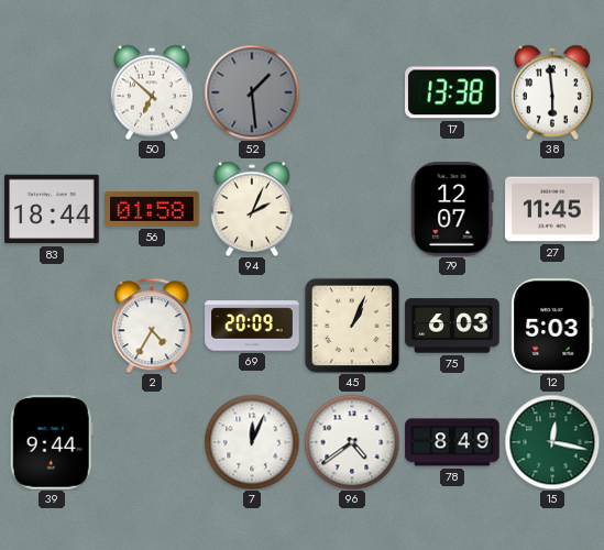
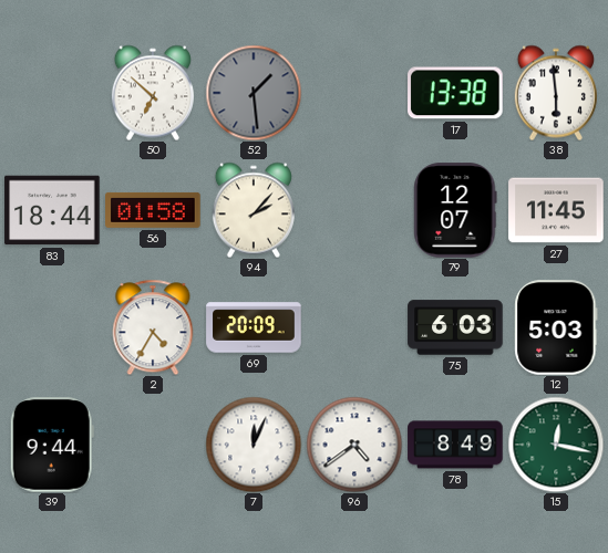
94: 2:04 -> 2:07 (254, 210)
45: 1:04 -> none (352, 326)
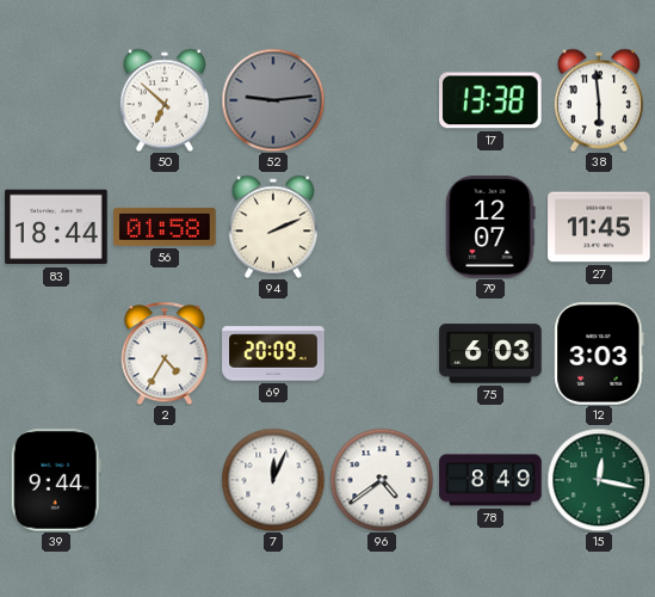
52: 1:29 -> 9:14 (273, 100)
94: 2:07 -> 2:11 (273, 227)
12: 5:03 -> 3:03 (599, 353)
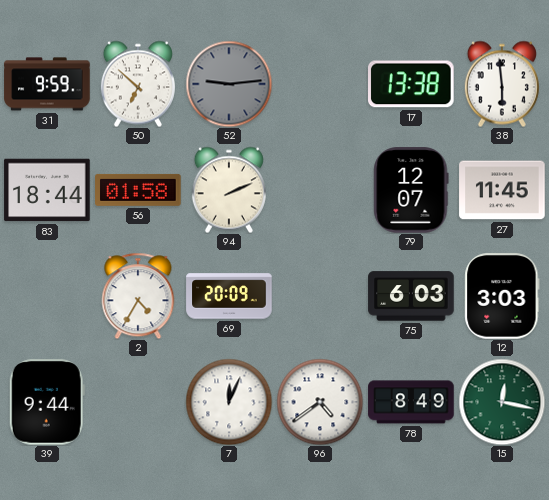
31: none -> 9:59 (47, 84)
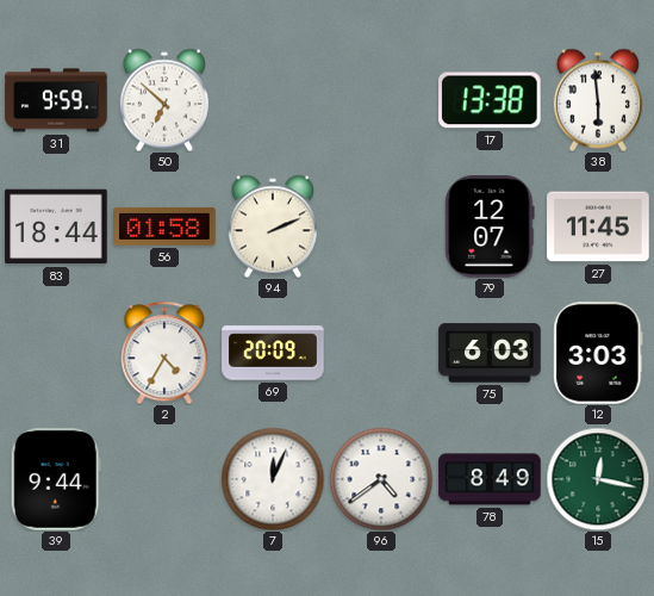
52: 9:14 -> none (229, 84)
